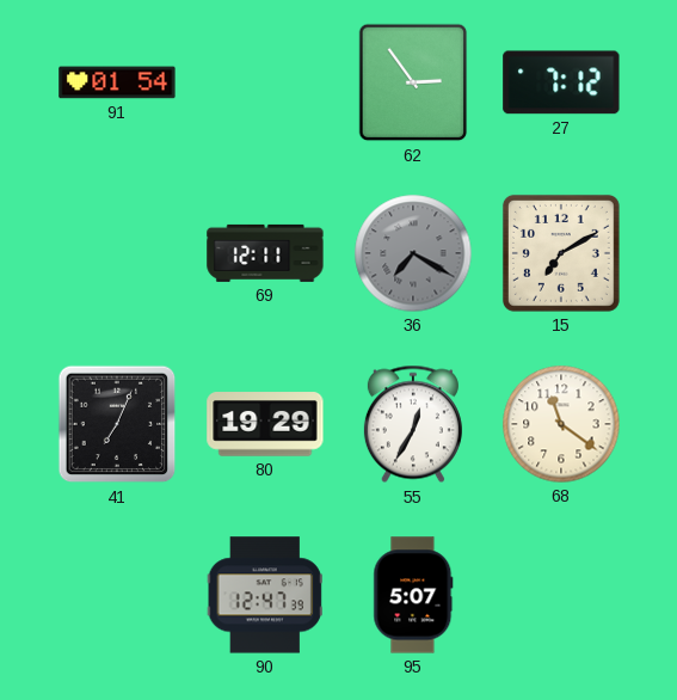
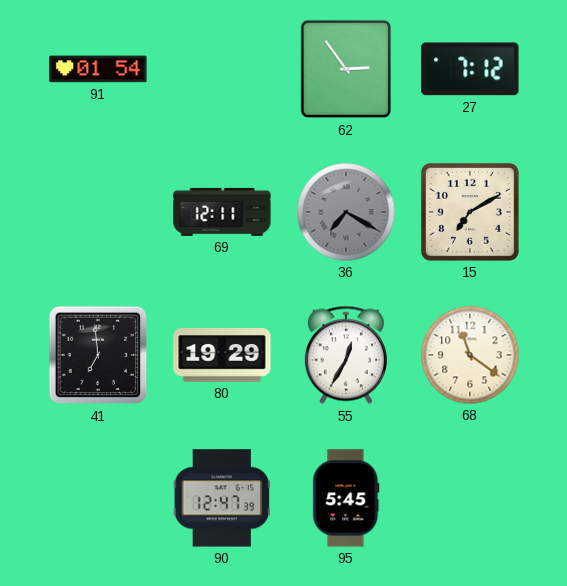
41: 7:04 -> 6:59 (98, 355)
95: 5:07 -> 5:45 (346, 498)
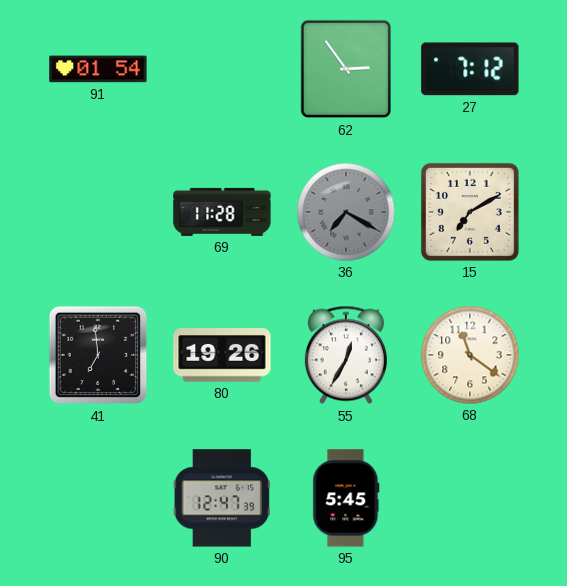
69: 12:11 -> 11:28 (222, 212)
80: 19:29 -> 19:26 (222, 355)
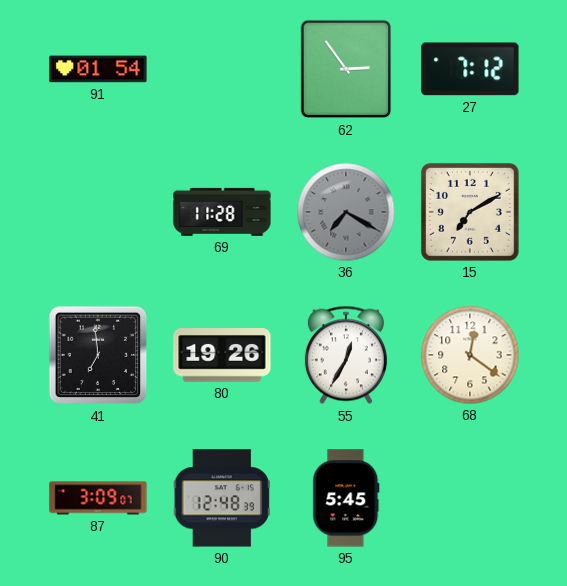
68: 11:21 -> 12:21 (470, 355)
87: none -> 3:09 (98, 498)
90: 12:47 -> 12:48 (222, 498)
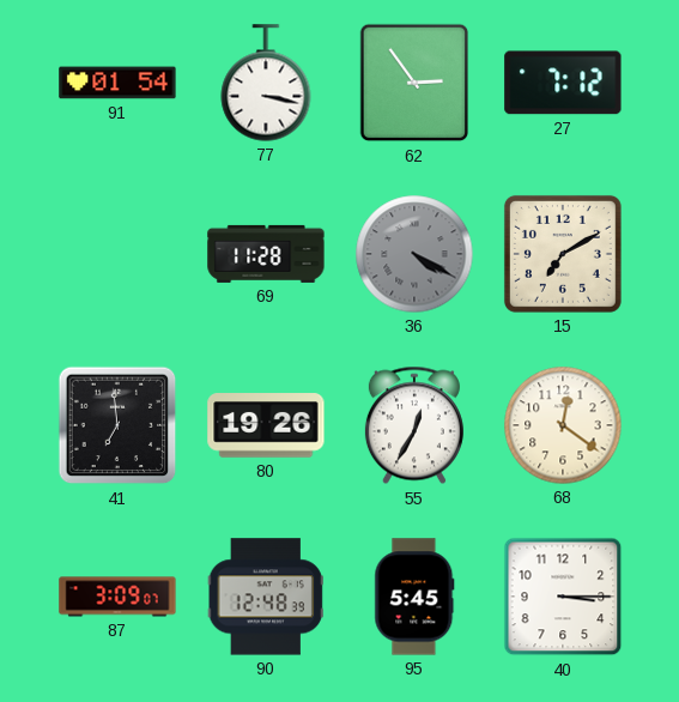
77: none -> 3:17 (266, 83)
36: 7:20 -> 4:20 (414, 254)
40: none -> 3:15 (563, 597)
